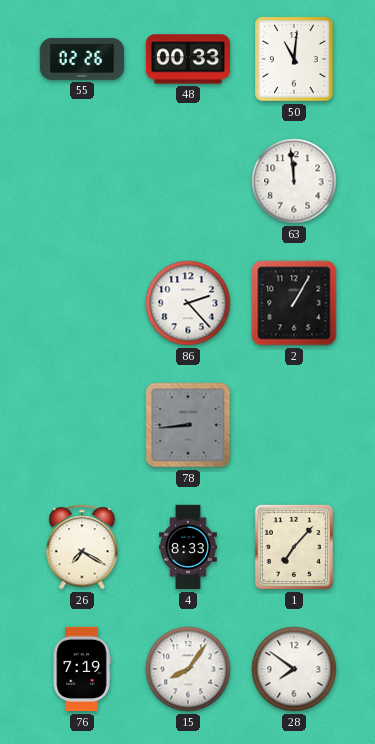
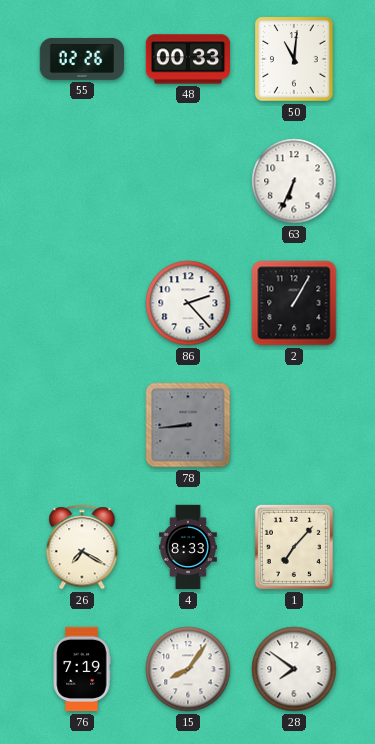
63: 11:59 -> 6:34 (294, 181)
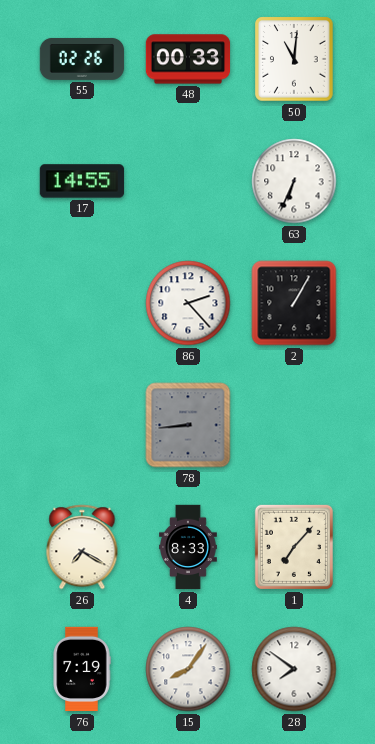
17: none -> 14:55 (82, 181)
